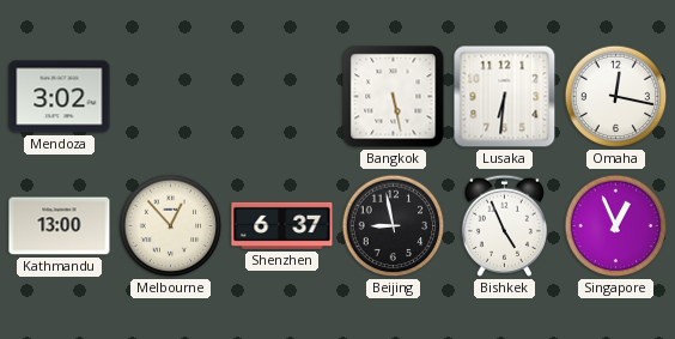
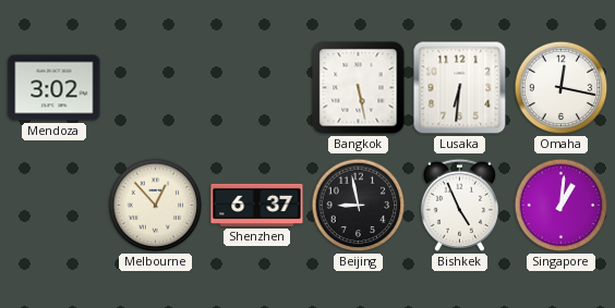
Kathmandu: 13:00 -> none (60, 226)
Singapore: 12:56 -> 1:01 (562, 206)
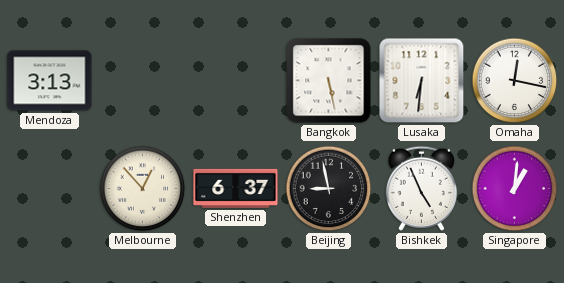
Mendoza: 3:02 -> 3:13 (50, 81)
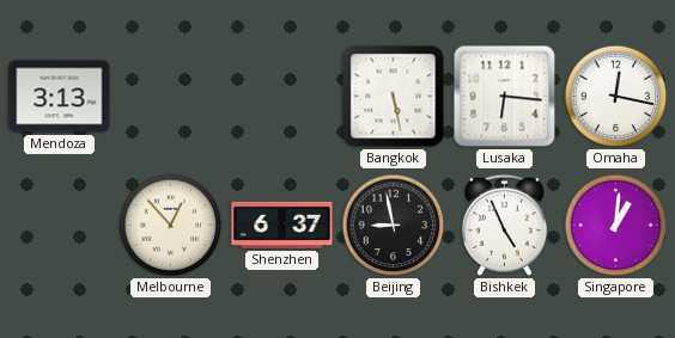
Lusaka: 6:31 -> 6:16 (505, 97)
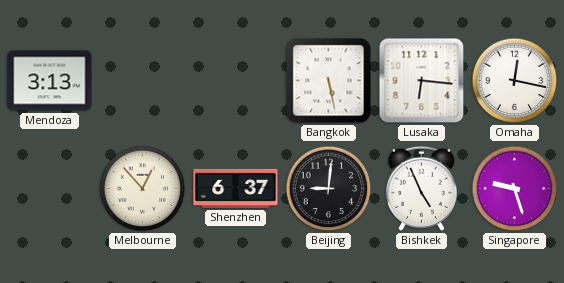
Beijing: 8:58 -> 9:01 (329, 189)
Singapore: 1:01 -> 9:27 (515, 189)
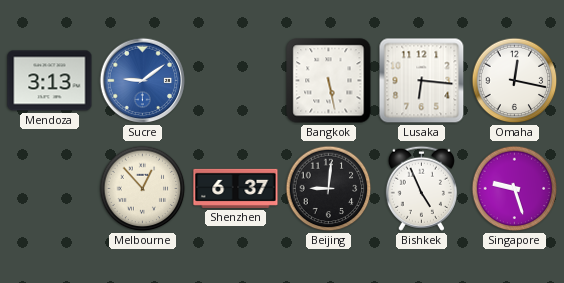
Sucre: none -> 9:09 (143, 81)
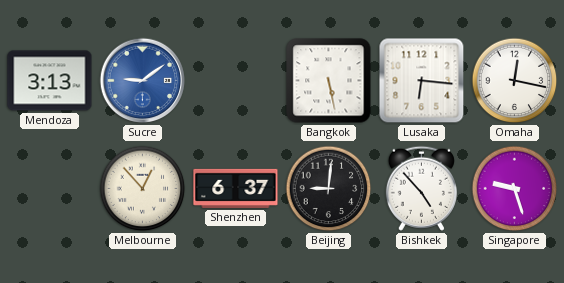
Bishkek: 4:56 -> 4:53 (421, 188)
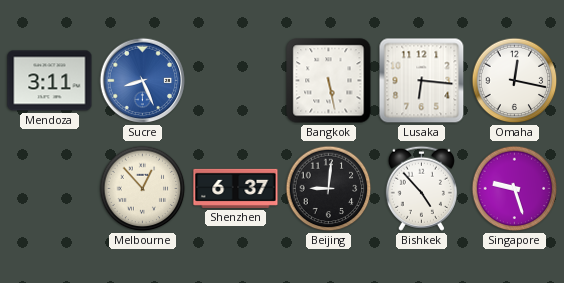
Mendoza: 3:13 -> 3:11 (50, 81)
Sucre: 9:09 -> 8:26 (143, 81)
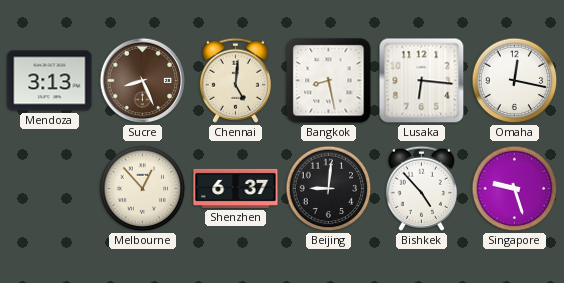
Mendoza: 3:11 -> 3:13 (50, 81)
Sucre dial: blue -> brown (143, 81)
Chennai: none -> 5:01 (235, 80)
Bangkok: 5:28 -> 8:28 (329, 81)
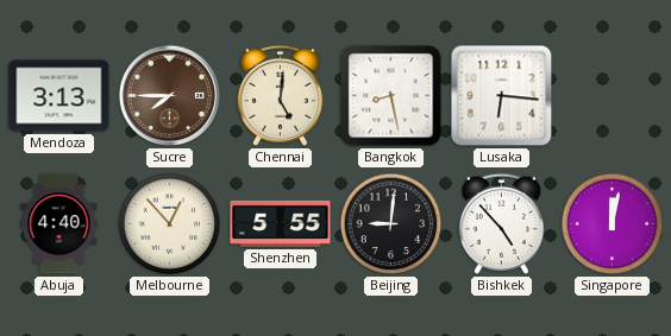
Sucre: 8:26 -> 7:45 (170, 96)
Omaha: 12:17 -> none (515, 81)
Abuja: none -> 4:40 (59, 224)
Shenzhen: 6:37 -> 5:55 (281, 223)
Singapore: 9:27 -> 12:02 (613, 224)
